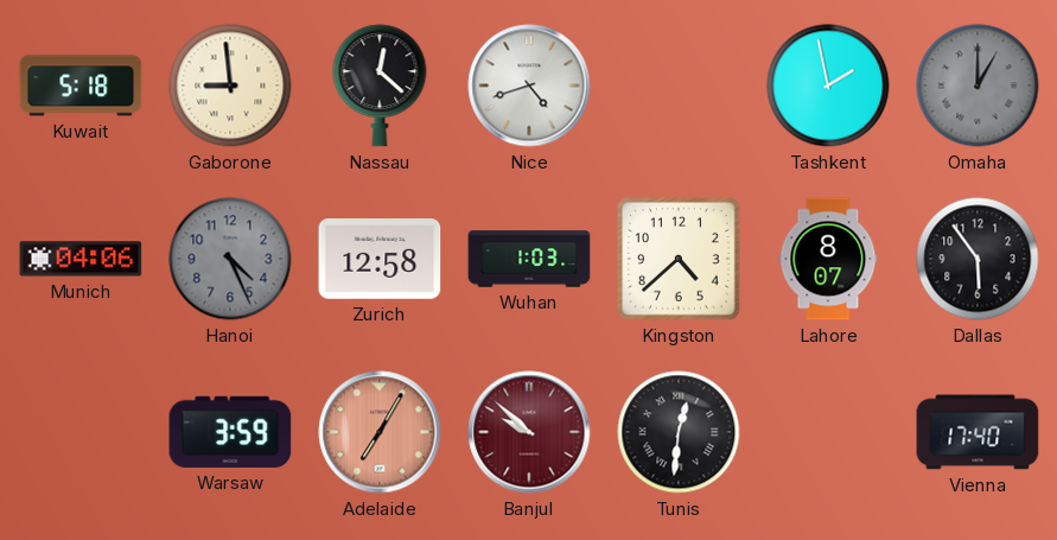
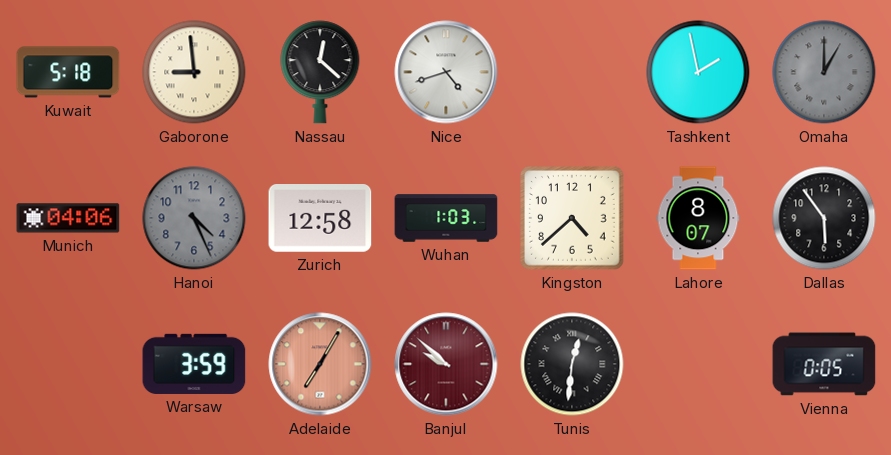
Vienna: 17:40 -> 0:05 (824, 364)
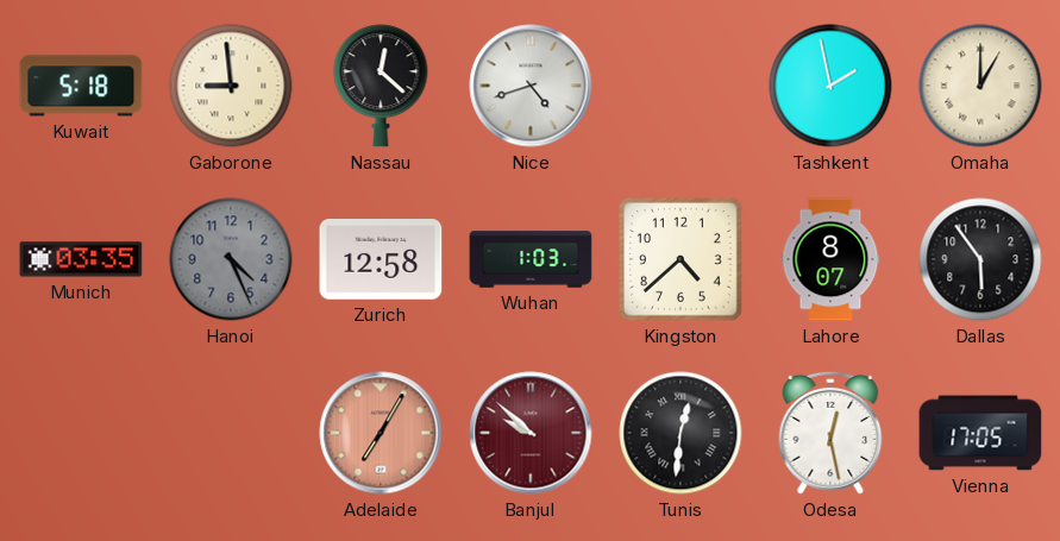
Omaha dial: grey -> cream (980, 86)
Munich: 04:06 -> 03:35 (81, 259)
Warsaw: 3:59 -> none (194, 364)
Odesa: none -> 12:28 (830, 433)
Vienna: 0:05 -> 17:05 (980, 433)
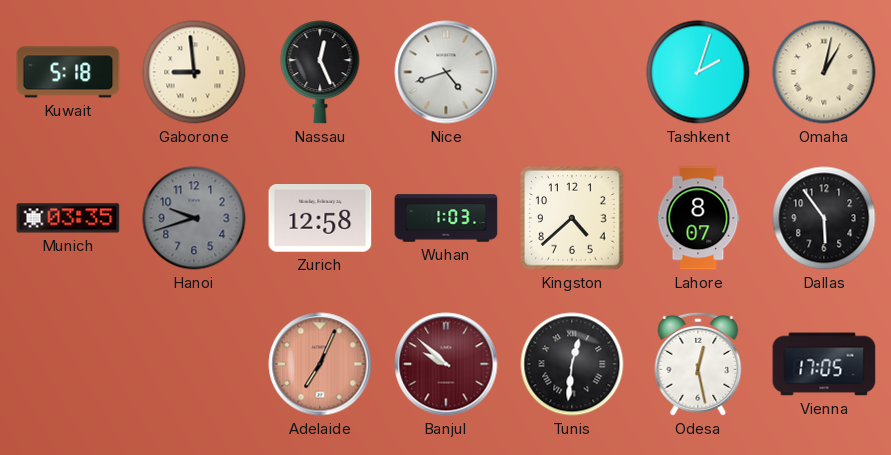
Nassau: 12:22 -> 12:26 (320, 72)
Tashkent: 1:58 -> 2:03 (698, 72)
Omaha: 1:00 -> 1:02 (824, 72)
Hanoi: 4:26 -> 9:42 (194, 218)
Adelaide: 7:05 -> 7:04 (320, 364)
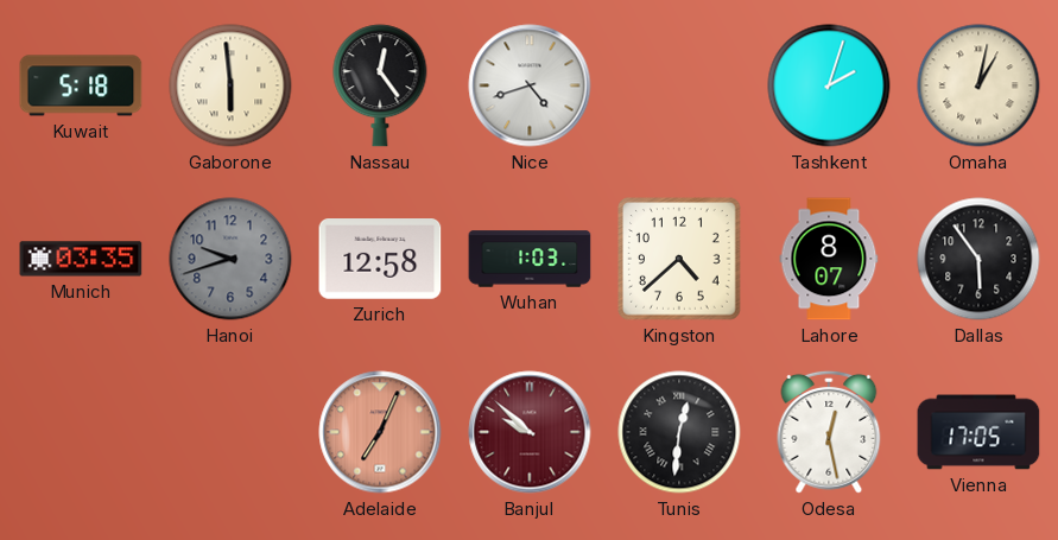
Gaborone: 8:59 -> 5:59 (230, 85)
Nassau: 12:26 -> 12:24 (380, 85)
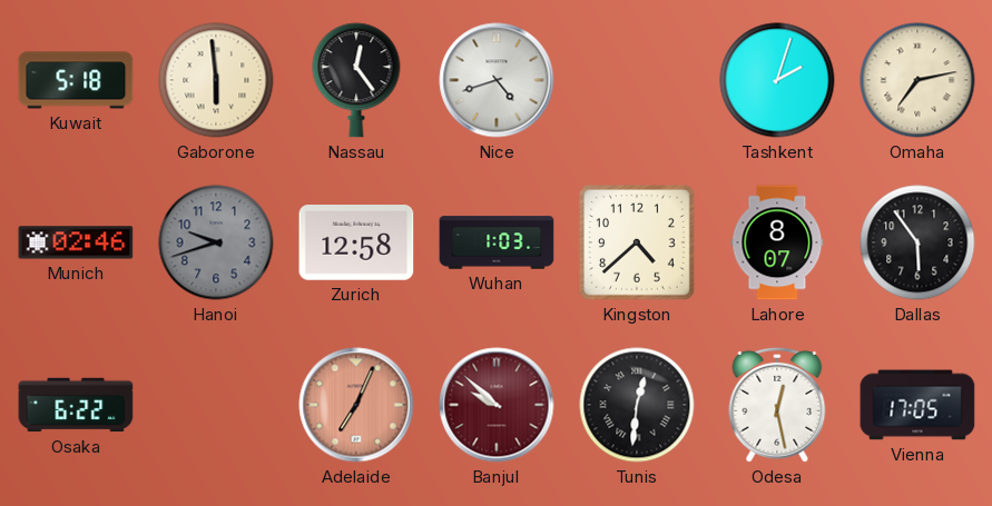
Omaha: 1:02 -> 7:13 (917, 80)
Munich: 03:35 -> 02:46 (76, 242)
Osaka: none -> 6:22 (76, 405)
